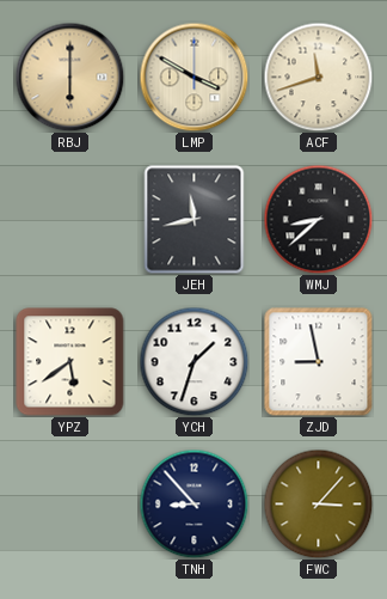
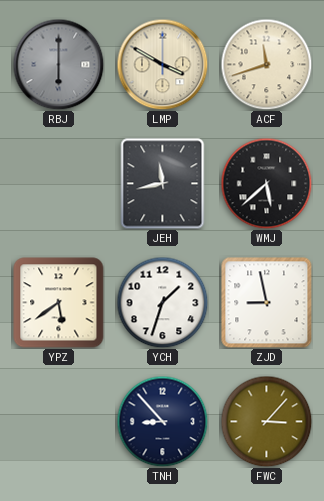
RBJ dial: champagne -> grey (58, 64)
WMJ: 8:38 -> 5:38 (266, 183)
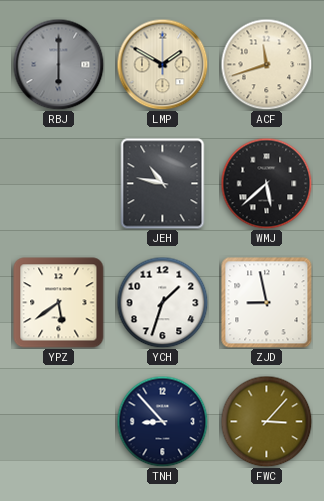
LMP: 3:50 -> 1:50 (162, 64)
JEH: 11:43 -> 10:47 (163, 184)
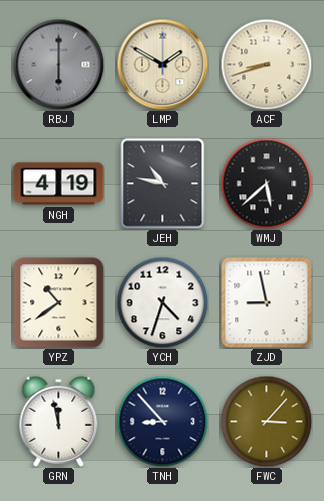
ACF: 11:42 -> 8:42 (266, 64)
NGH: none -> 4:19 (59, 184)
YPZ: 5:39 -> 10:39 (59, 303)
YCH: 1:33 -> 4:33 (162, 302)
GRN: none -> 11:58 (59, 421)
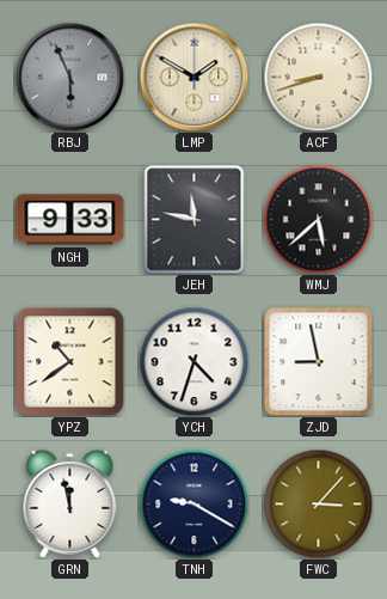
RBJ: 6:00 -> 5:56 (69, 77)
NGH: 4:19 -> 9:33 (70, 220)
JEH: 10:47 -> 11:47 (195, 220)
TNH: 8:53 -> 9:20 (193, 503)
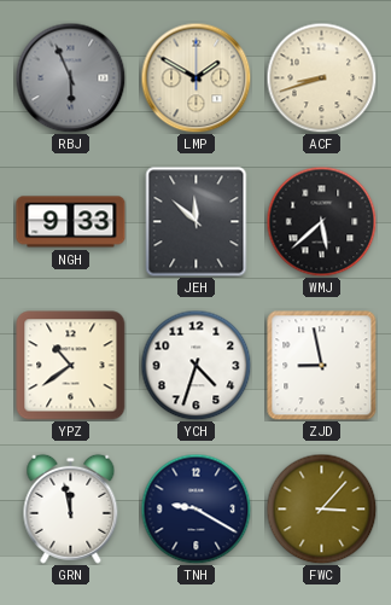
JEH: 11:47 -> 11:52 (197, 222)
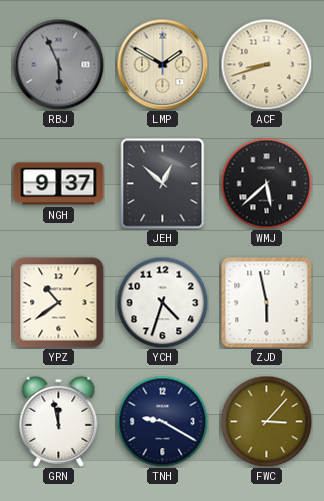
NGH: 9:33 -> 9:37 (59, 184)
JEH: 11:52 -> 12:52 (163, 184)
ZJD: 8:58 -> 5:58 (267, 303)
